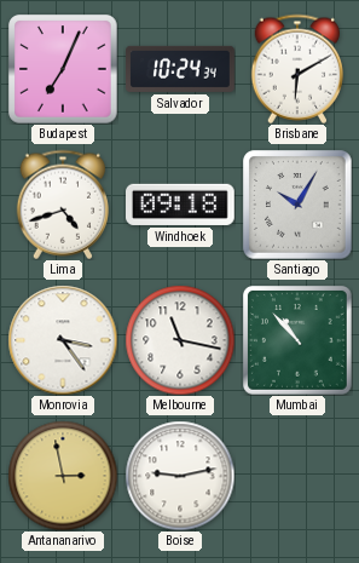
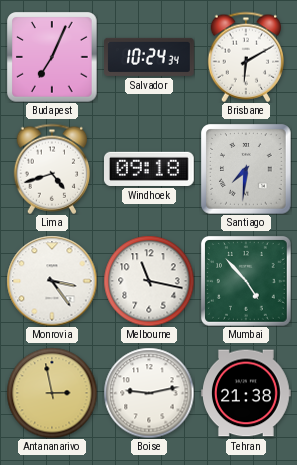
Santiago: 10:05 -> 7:31 (246, 169)
Mumbai: 10:53 -> 4:53 (247, 282)
Tehran: none -> 21:38 (247, 393)
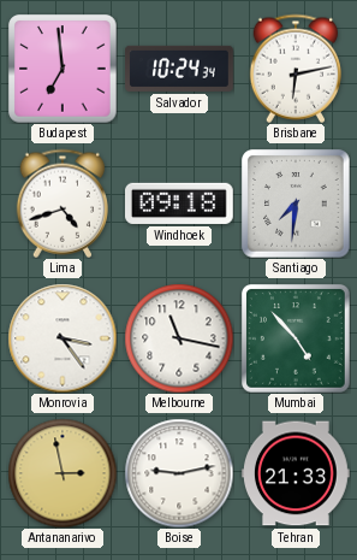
Budapest: 7:04 -> 6:59 (63, 69)
Brisbane: 6:10 -> 6:13 (294, 69)
Tehran: 21:38 -> 21:33 (297, 473)
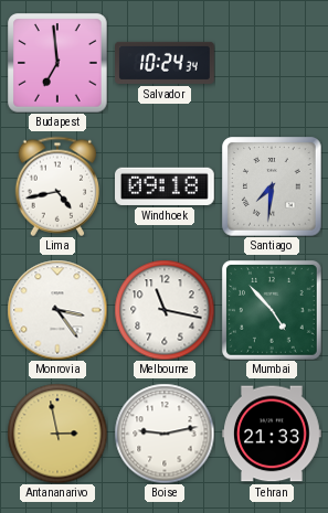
Brisbane: 6:13 -> none (294, 69)
Lima: 4:42 -> 4:43 (56, 186)
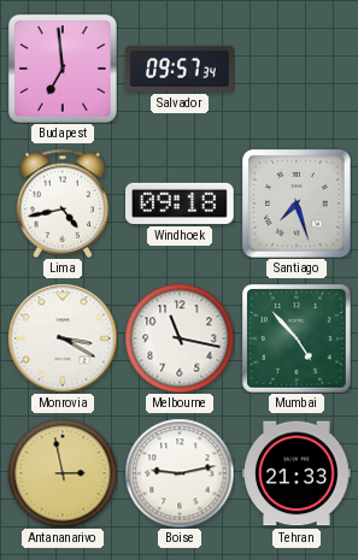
Salvador: 10:24 -> 09:57 (180, 69)
Santiago: 7:31 -> 7:27 (297, 204)
Monrovia: 3:24 -> 3:20 (63, 338)
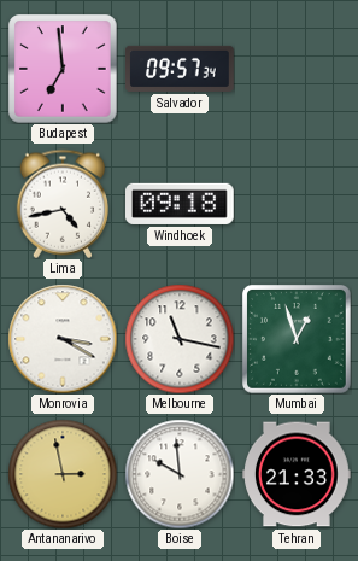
Santiago: 7:27 -> none (297, 204)
Mumbai: 4:53 -> 12:57 (298, 340)
Boise: 9:13 -> 9:59 (180, 474)
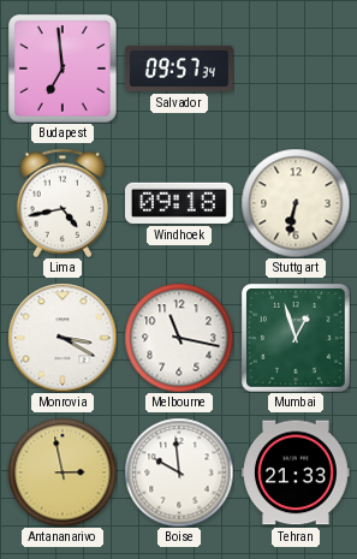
Stuttgart: none -> 6:32 (296, 203)
